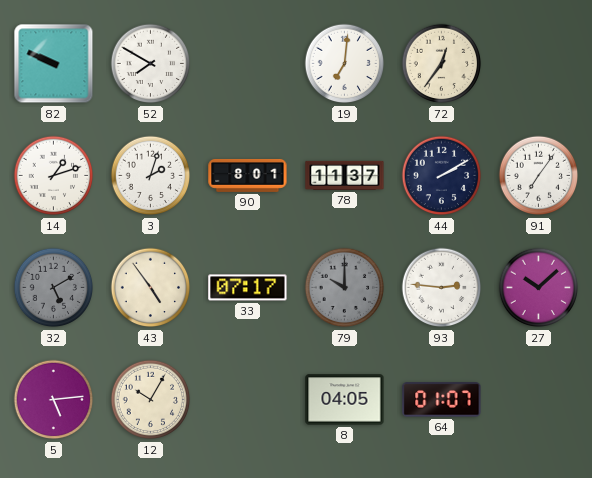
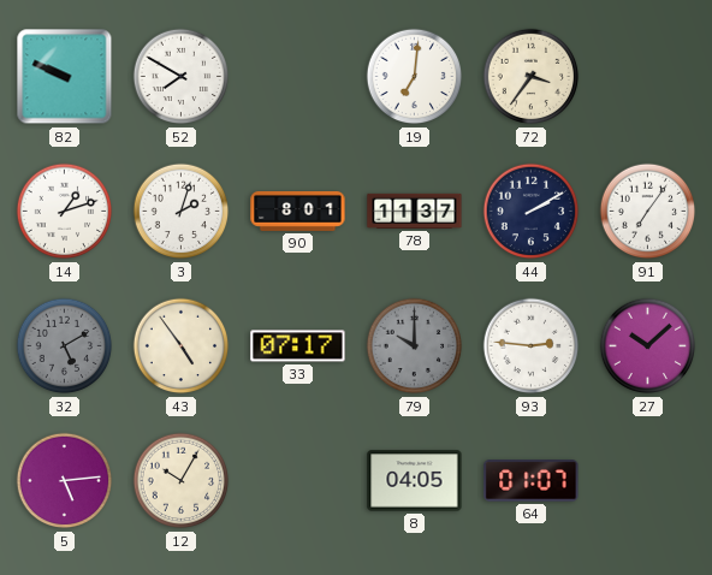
72: 12:36 -> 3:36 (532, 77)
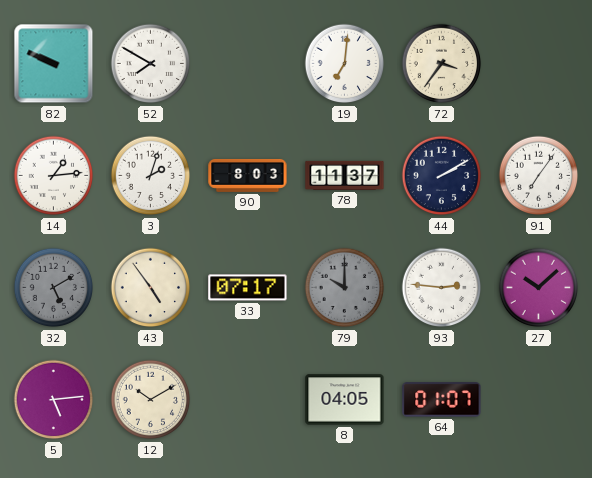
14: 1:12 -> 1:14 (54, 176)
90: 8:01 -> 8:03 (248, 175)
12: 10:05 -> 10:10 (151, 400)
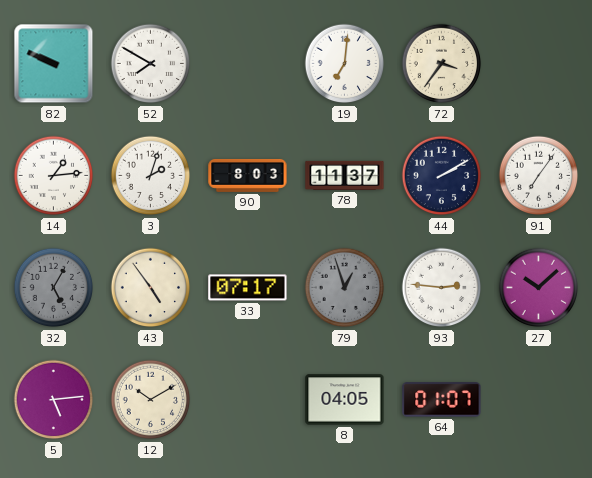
32: 5:10 -> 5:05 (54, 288)
79: 10:00 -> 12:57 (345, 288)
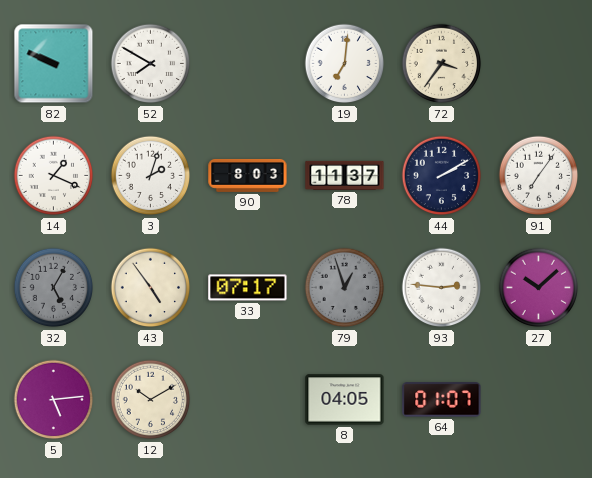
14: 1:14 -> 1:19 (54, 176)
